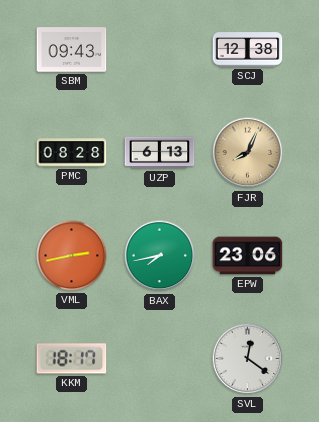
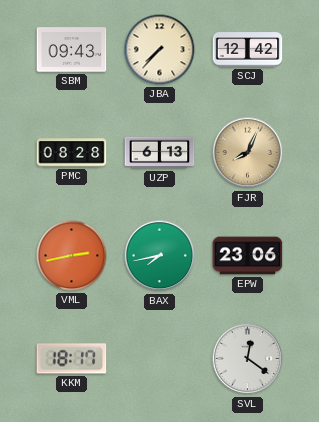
JBA: none -> 7:37 (160, 50)
SCJ: 12:38 -> 12:42 (248, 50)
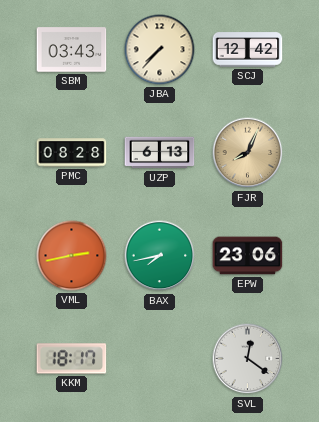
SBM: 09:43 -> 03:43 (72, 50)
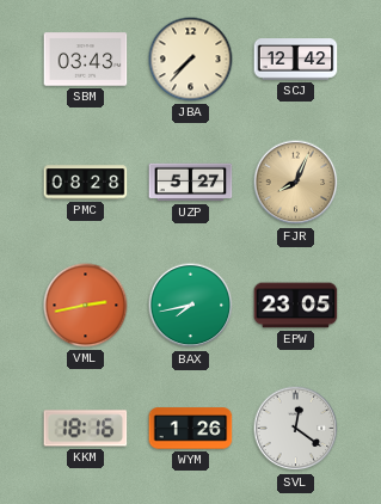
UZP: 6:13 -> 5:27 (191, 183)
EPW: 23:06 -> 23:05 (296, 306)
KKM: 18:17 -> 18:16 (86, 429)
WYM: none -> 1:26 (191, 429)
